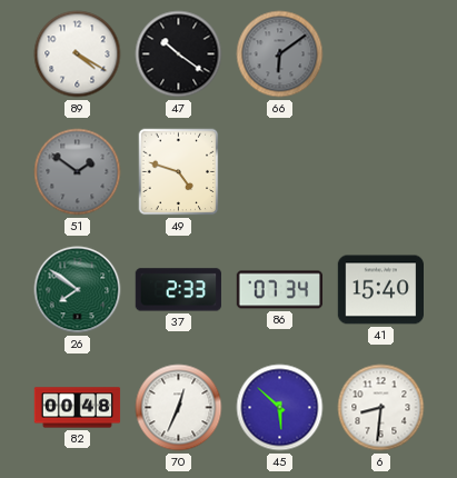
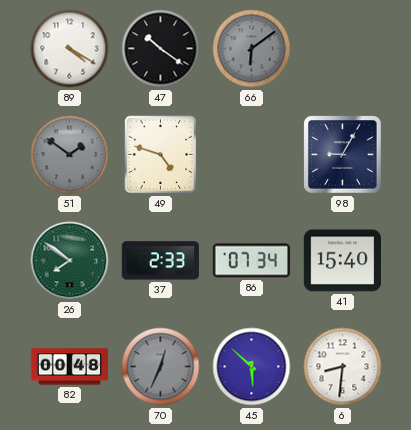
98: none -> 9:05 (343, 155)
70 dial: white -> grey (161, 367)
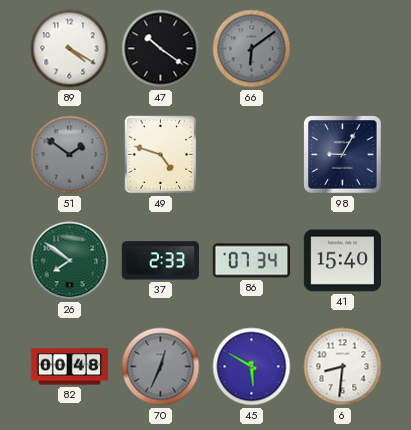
45: 5:52 -> 5:50 (252, 367)
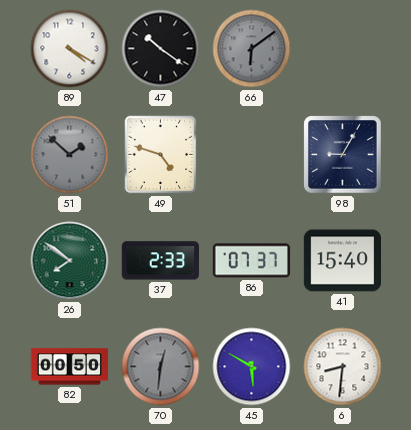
51: 1:51 -> 1:52 (70, 155)
86: 07:34 -> 07:37 (252, 261)
82: 00:48 -> 00:50 (70, 367)
70: 12:34 -> 12:31 (161, 367)
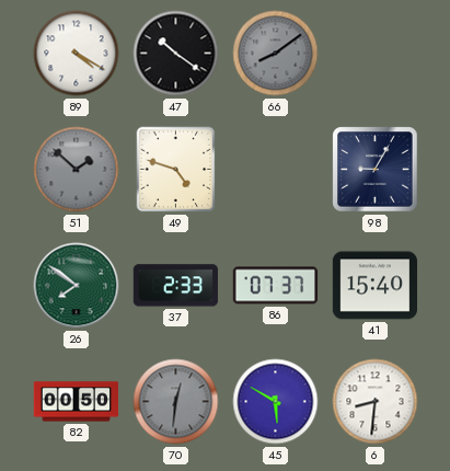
66: 6:09 -> 8:09 (276, 54)
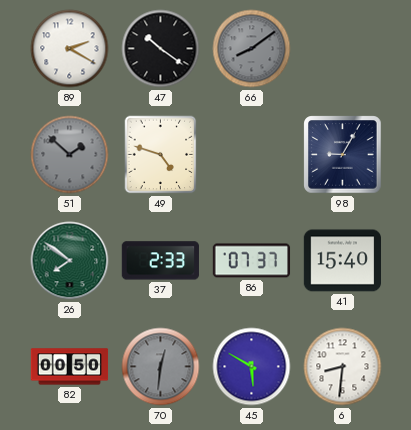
89: 4:20 -> 2:20 (70, 49)
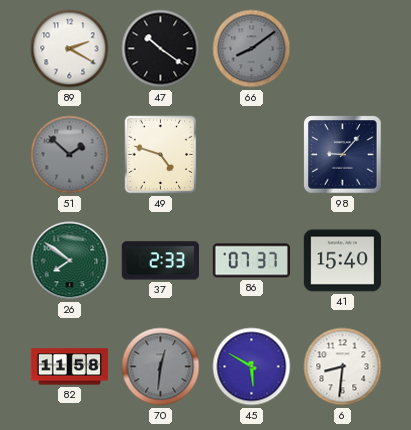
98: 9:05 -> 9:07 (343, 155)
82: 00:50 -> 11:58 (70, 367)
